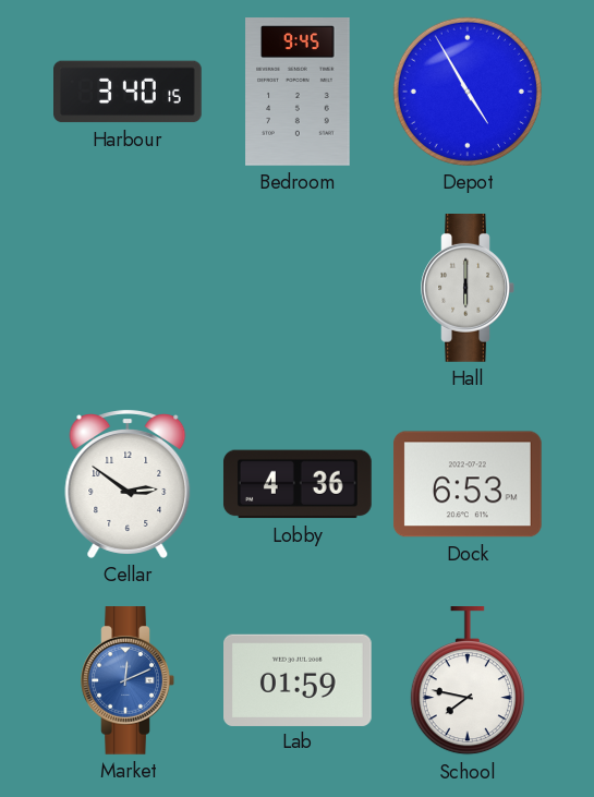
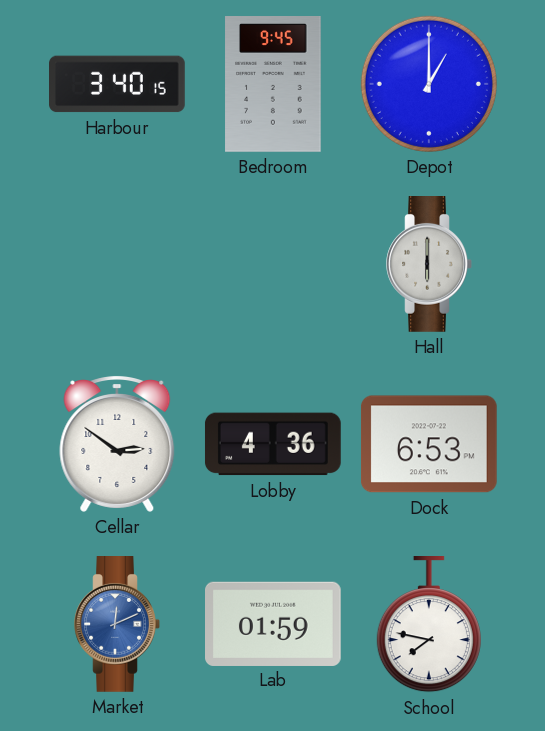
Depot: 4:55 -> 1:00 (429, 84)
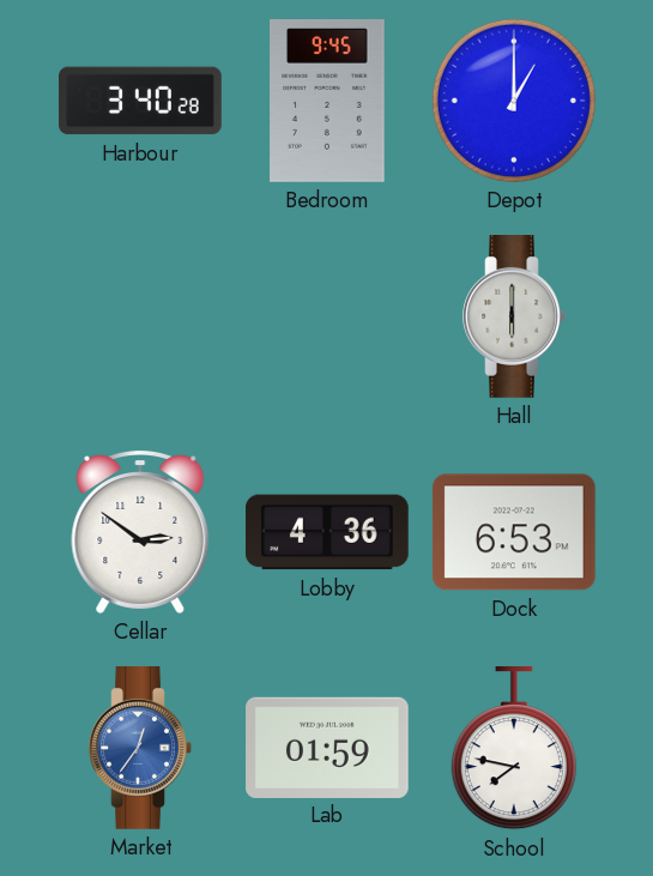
Harbour: 3:40:15 -> 3:40:28 (141, 101)
Market: 12:11 -> 12:36 (140, 749)
